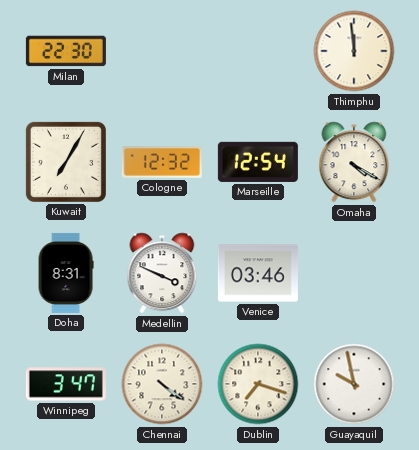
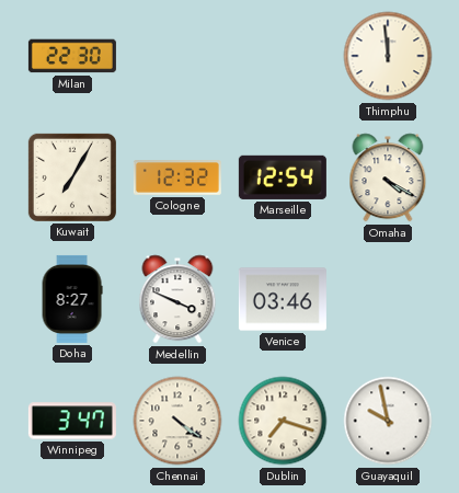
Doha: 8:31 -> 8:27 (72, 299)
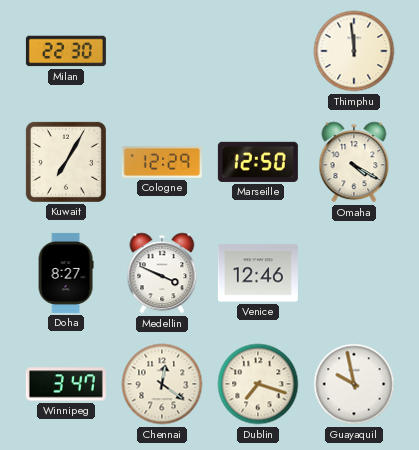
Cologne: 12:32 -> 12:29 (162, 163)
Marseille: 12:54 -> 12:50 (258, 162)
Venice: 03:46 -> 12:46 (258, 273)
Chennai: 4:21 -> 12:21 (162, 384)
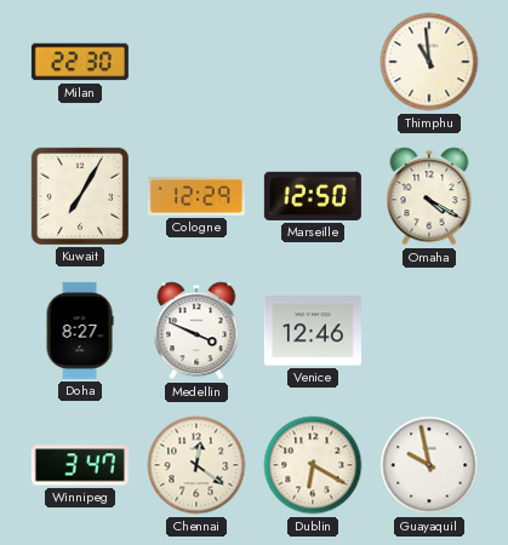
Thimphu: 11:59 -> 10:59 (429, 62)
Dublin: 7:18 -> 6:20 (313, 465)
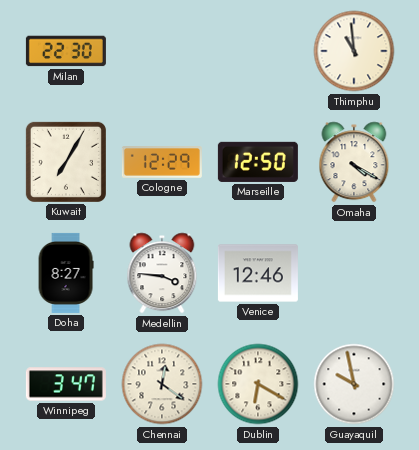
Medellin: 3:49 -> 3:46 (162, 273)
